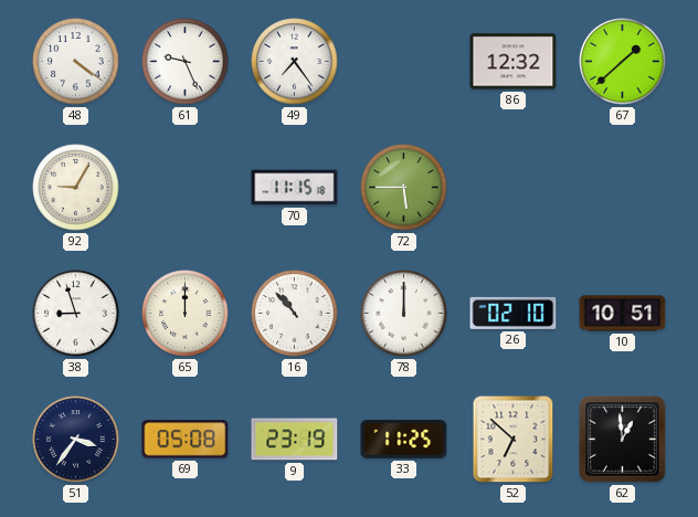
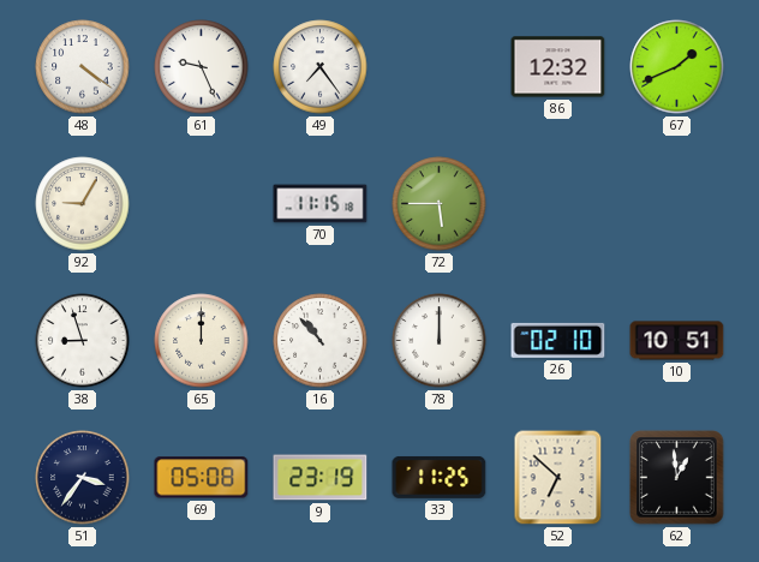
67: 1:38 -> 1:41 (677, 67)
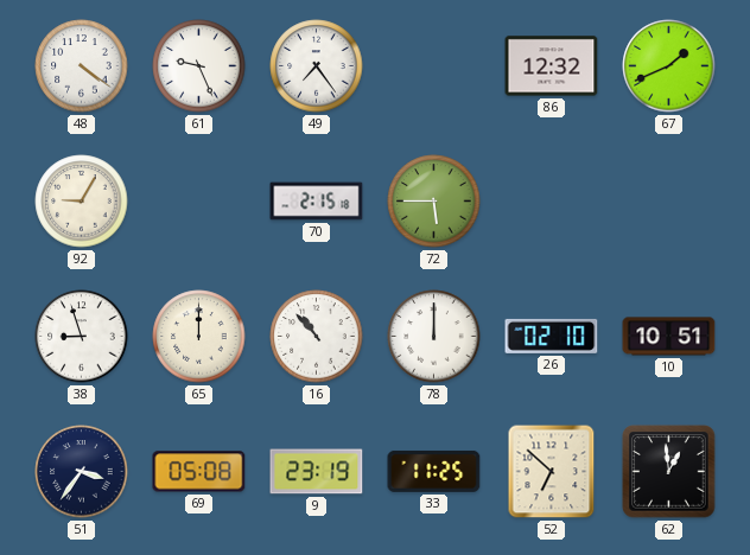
70: 11:15 -> 2:15 (317, 202)
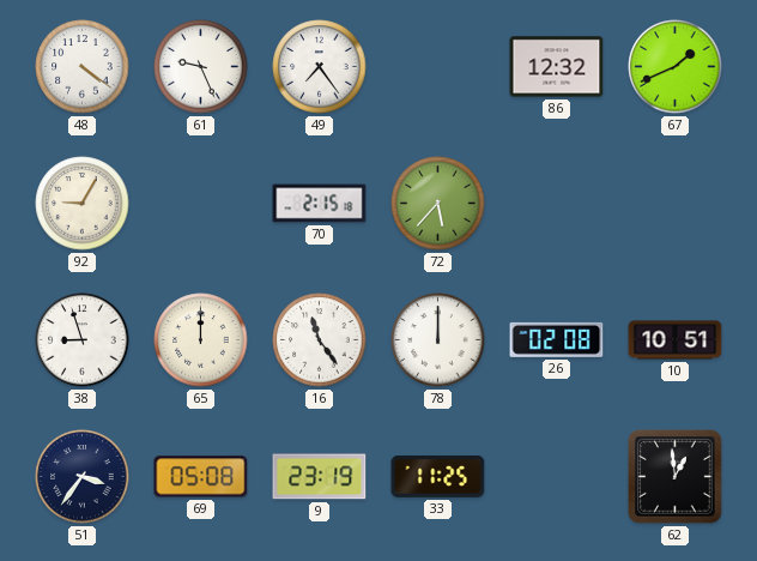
72: 5:45 -> 5:37 (438, 204)
16: 10:53 -> 11:24 (320, 340)
26: 02:10 -> 02:08 (557, 339)
52: 6:52 -> none (552, 472)
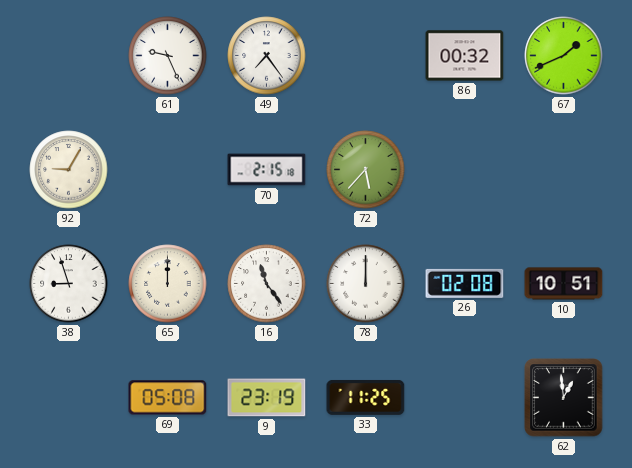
48: 4:21 -> none (83, 67)
86: 12:32 -> 00:32 (465, 56)
51: 3:36 -> none (83, 477)
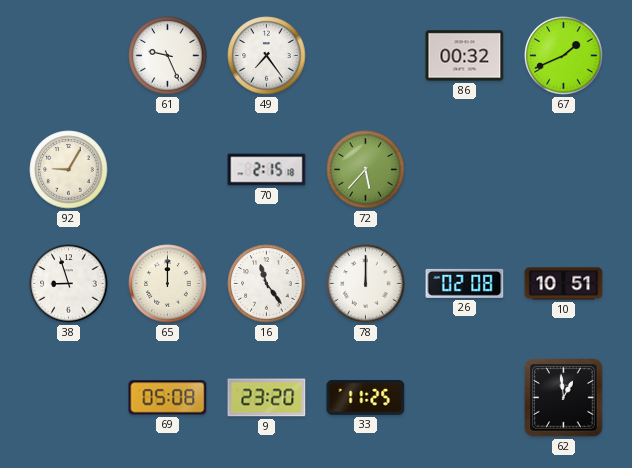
9: 23:19 -> 23:20 (267, 398)
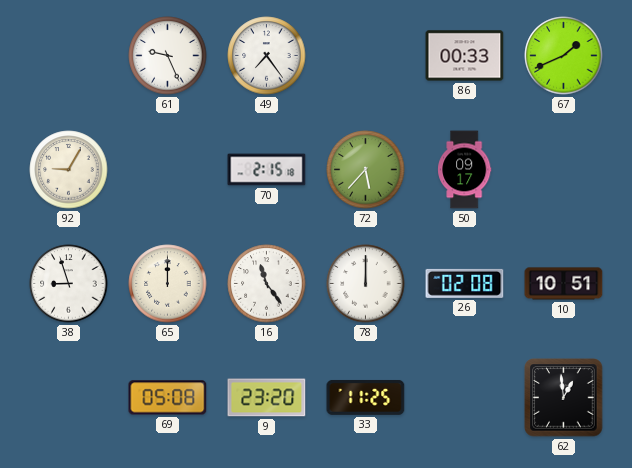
86: 00:32 -> 00:33 (465, 56)
50: none -> 09:17 (465, 170)
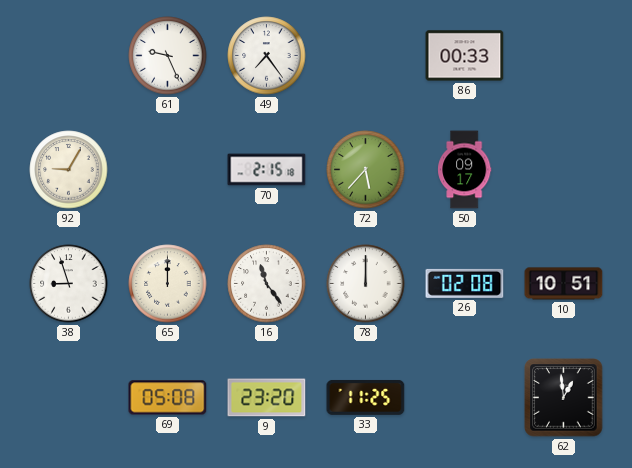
67: 1:41 -> none (564, 56)
